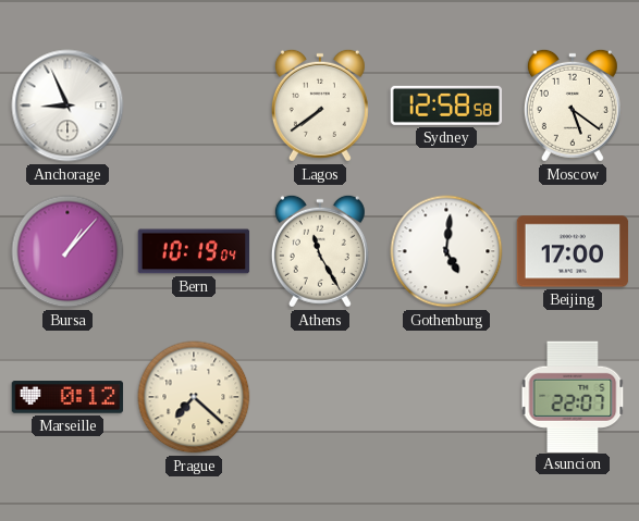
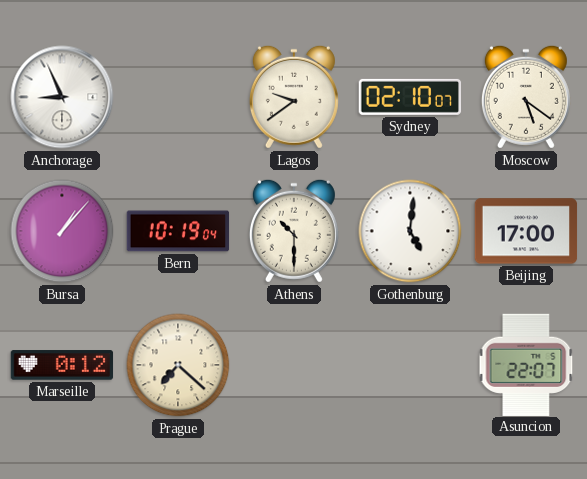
Lagos: 7:39 -> 9:39 (294, 97)
Sydney: 12:58 -> 02:10 (410, 97)
Athens: 11:25 -> 10:30 (294, 231)
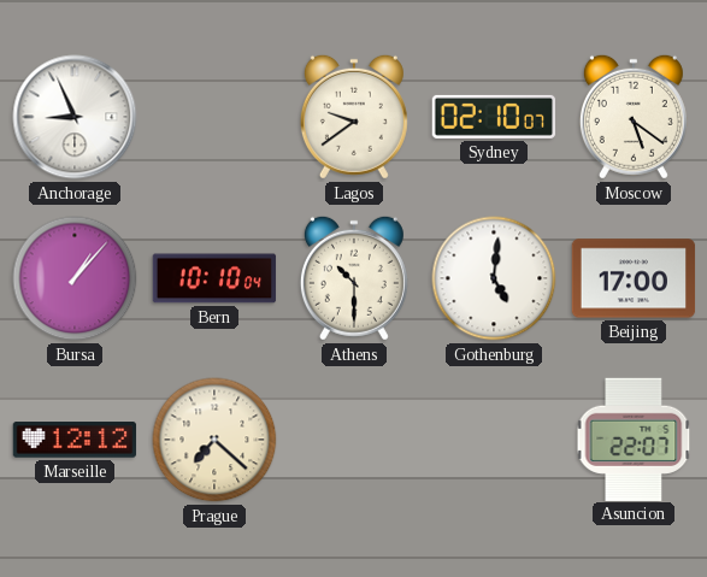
Bern: 10:19 -> 10:10 (214, 278)
Marseille: 0:12 -> 12:12 (75, 440)
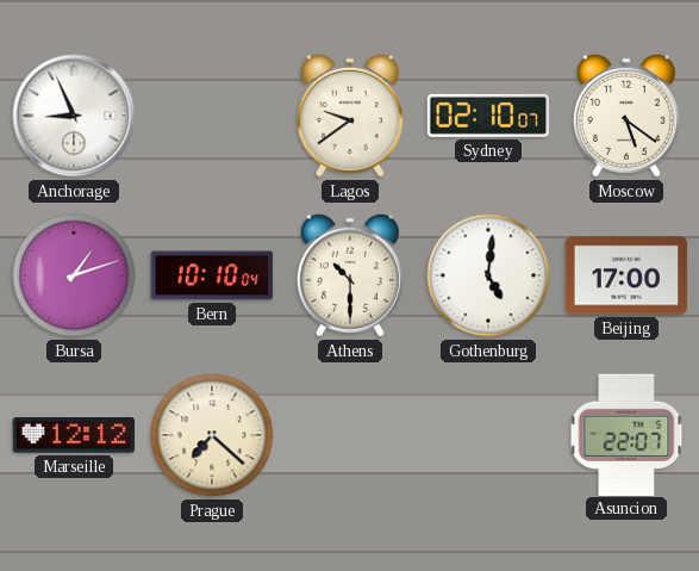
Bursa: 1:07 -> 1:12 (74, 275)
